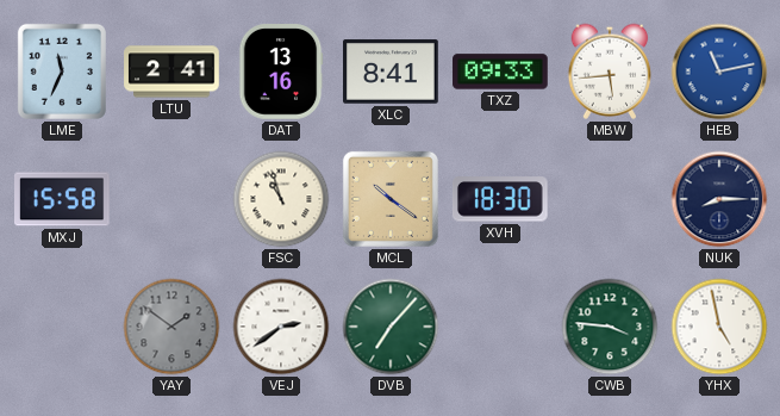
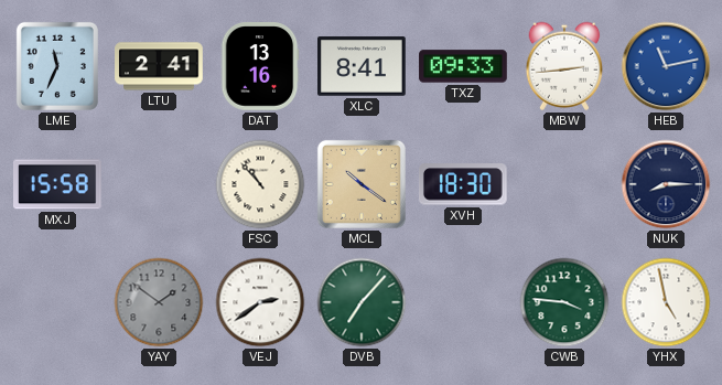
MBW: 5:44 -> 2:44 (564, 66)
FSC: 10:57 -> 10:53 (260, 184)
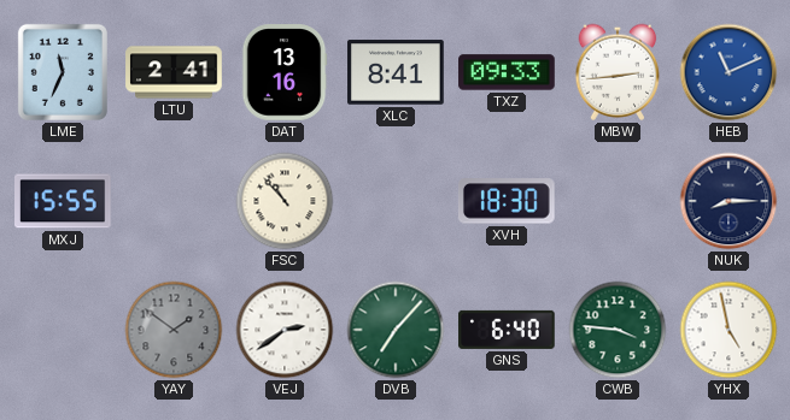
HEB: 11:13 -> 11:11 (728, 72)
MXJ: 15:58 -> 15:55 (64, 201)
MCL: 10:21 -> none (362, 184)
GNS: none -> 6:40 (508, 330)
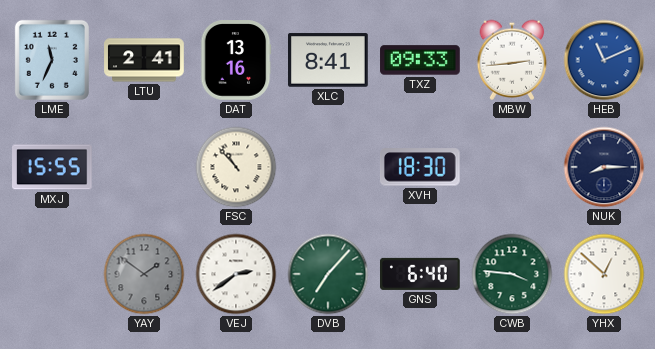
YHX: 4:58 -> 12:52 (604, 274)
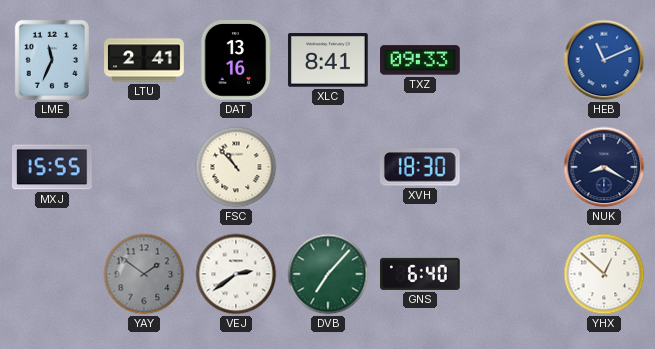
MBW: 2:44 -> none (512, 60)
NUK: 8:15 -> 8:20 (604, 167)
CWB: 3:46 -> none (512, 274)
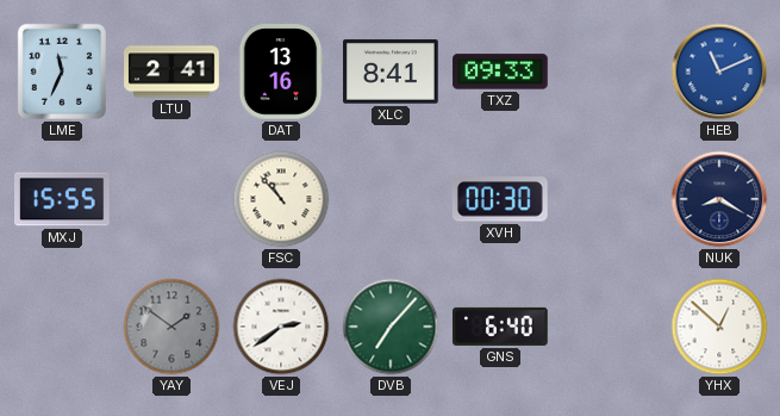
XVH: 18:30 -> 00:30 (500, 199)
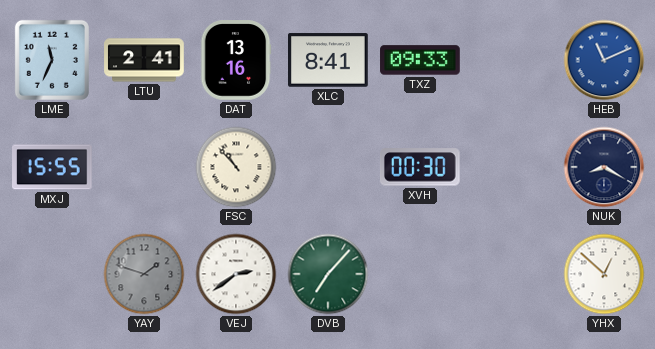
YAY: 1:51 -> 1:48 (144, 274)
GNS: 6:40 -> none (501, 327)
